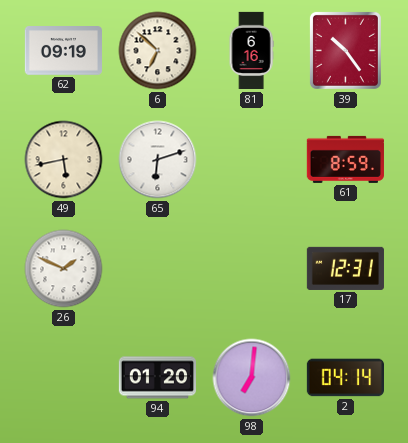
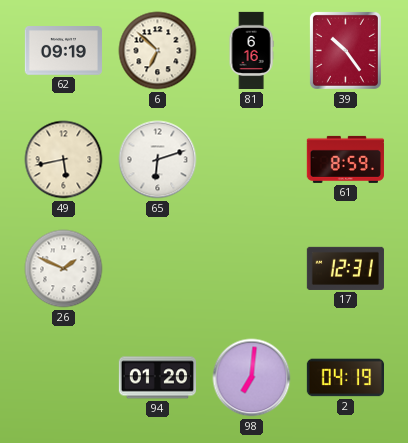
2: 04:14 -> 04:19 (345, 378)
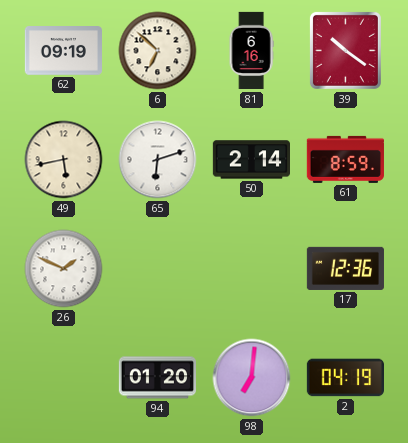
39: 10:24 -> 10:21 (345, 50)
50: none -> 2:14 (251, 160)
17: 12:31 -> 12:36 (345, 268)
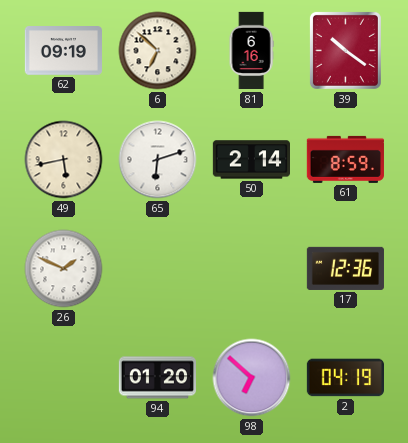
98: 7:01 -> 6:52 (252, 378)
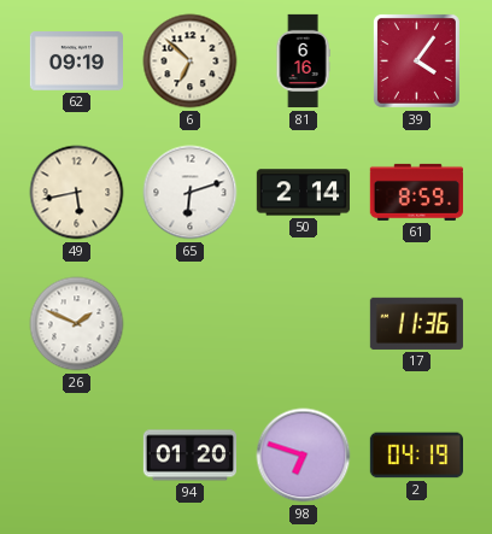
39: 10:21 -> 4:06 (416, 60)
17: 12:36 -> 11:36 (416, 323)
98: 6:52 -> 6:48 (304, 456)
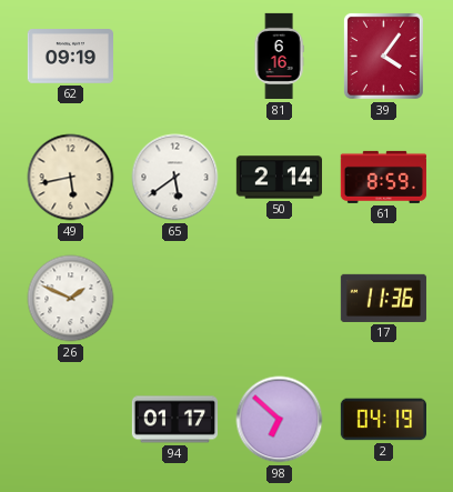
6: 6:52 -> none (191, 61)
65: 6:12 -> 5:39 (175, 178)
94: 01:20 -> 01:17 (174, 420)
98: 6:48 -> 6:52 (280, 420)
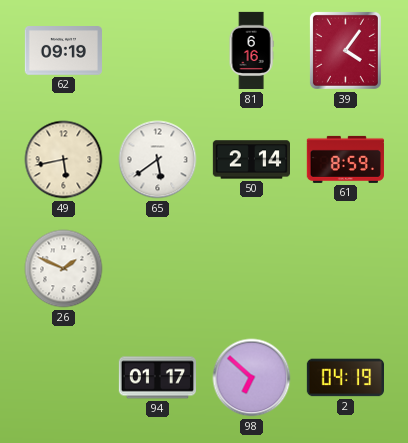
17: 11:36 -> none (383, 298)
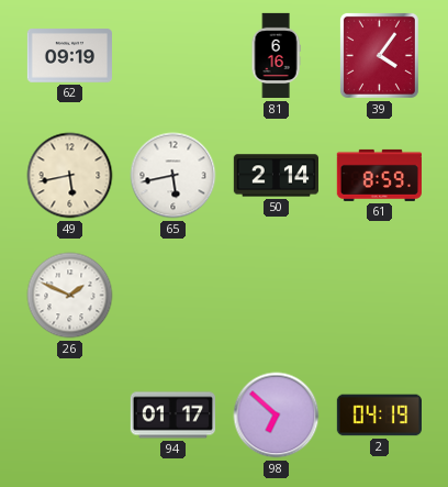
65: 5:39 -> 5:43 (173, 176)
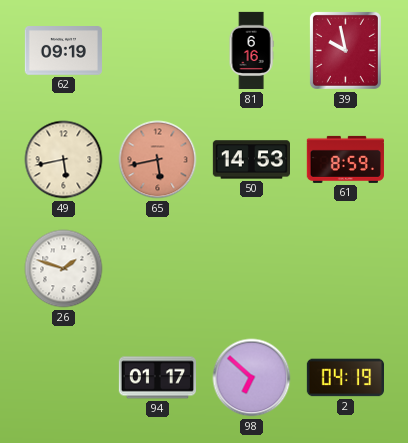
39: 4:06 -> 9:58 (345, 50)
65 dial: white -> salmon (158, 160)
50: 2:14 -> 14:53 (251, 160)
26: 1:49 -> 1:48 (64, 269)
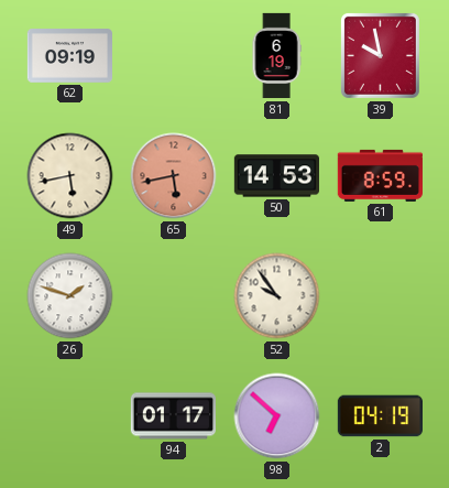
81: 6:16 -> 6:19 (276, 56)
52: none -> 9:54 (277, 296)
